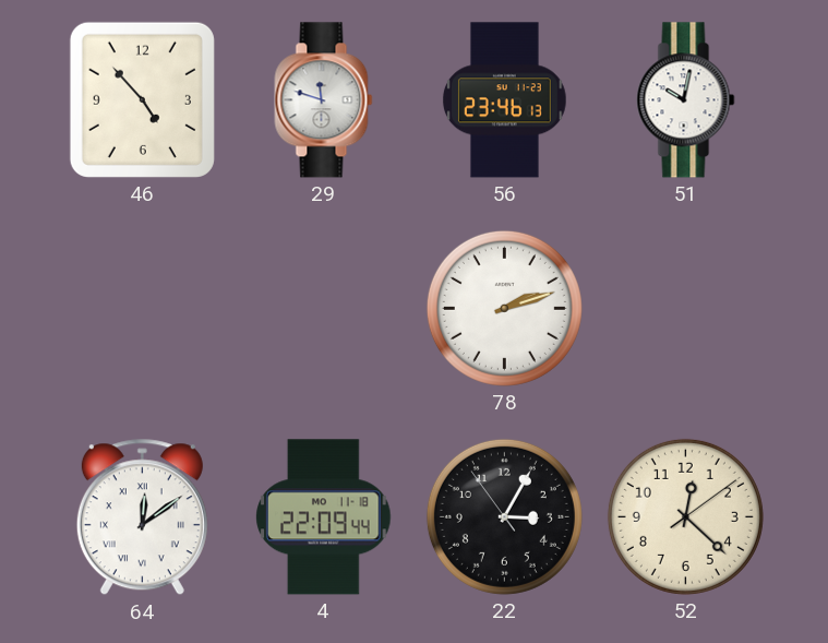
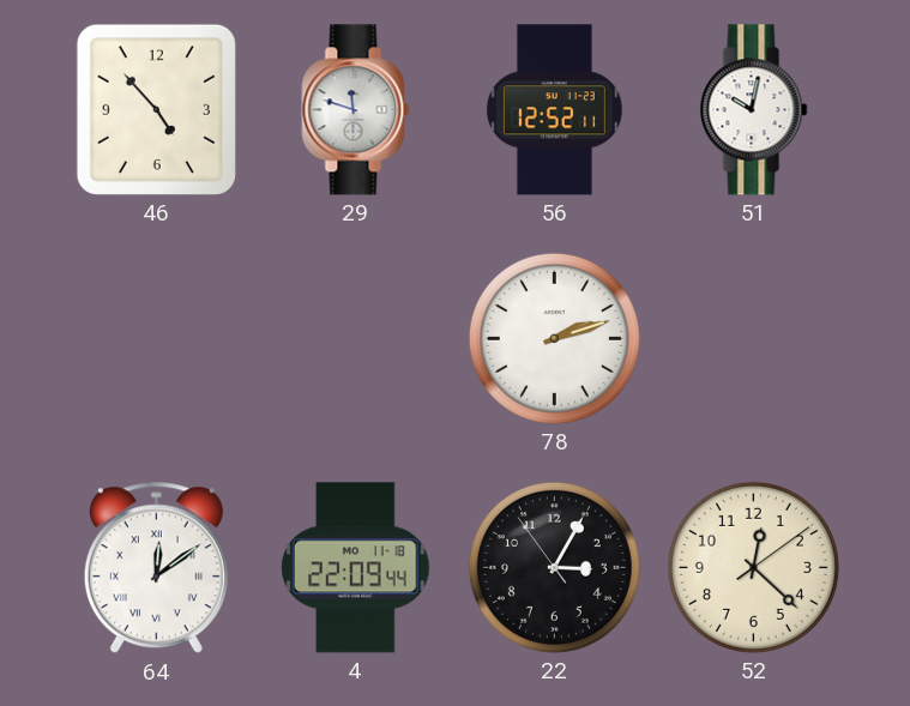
56: 23:46 -> 12:52 (554, 110)
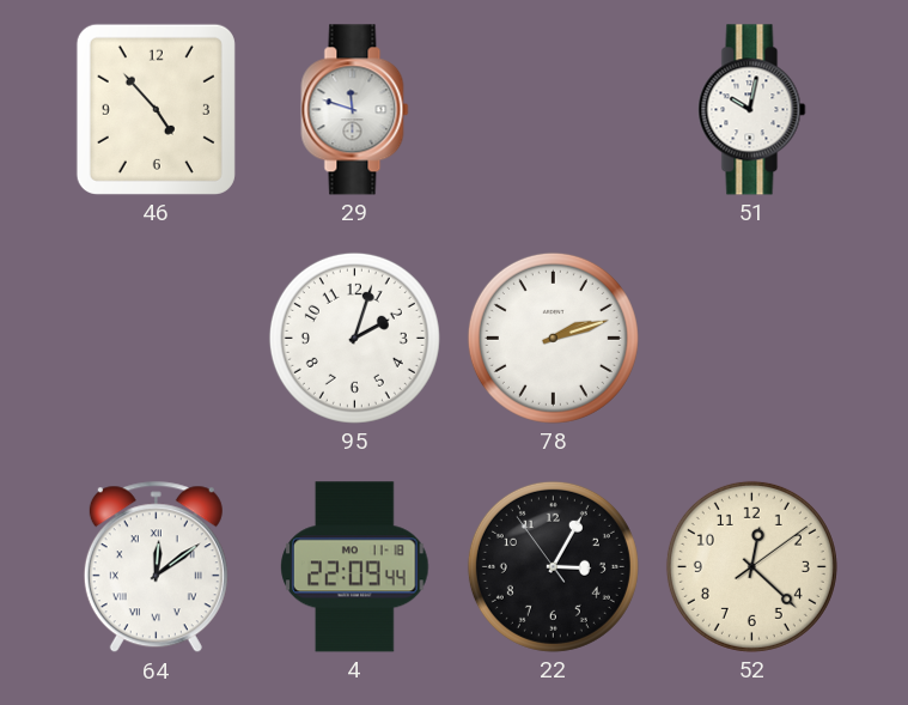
56: 12:52 -> none (554, 110)
95: none -> 2:03 (354, 338)
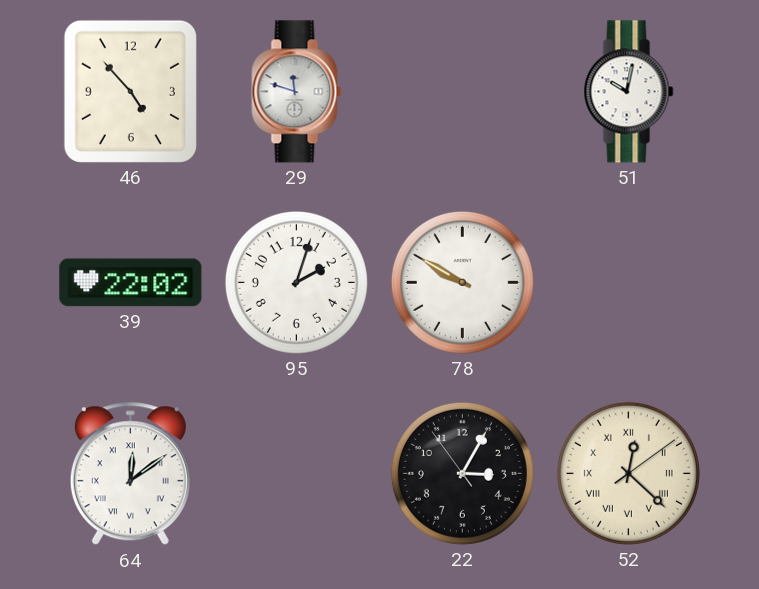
39: none -> 22:02 (131, 283)
78: 2:12 -> 9:50 (462, 282)
4: 22:09 -> none (355, 567)
52 numerals: Arabic -> Roman (628, 473)
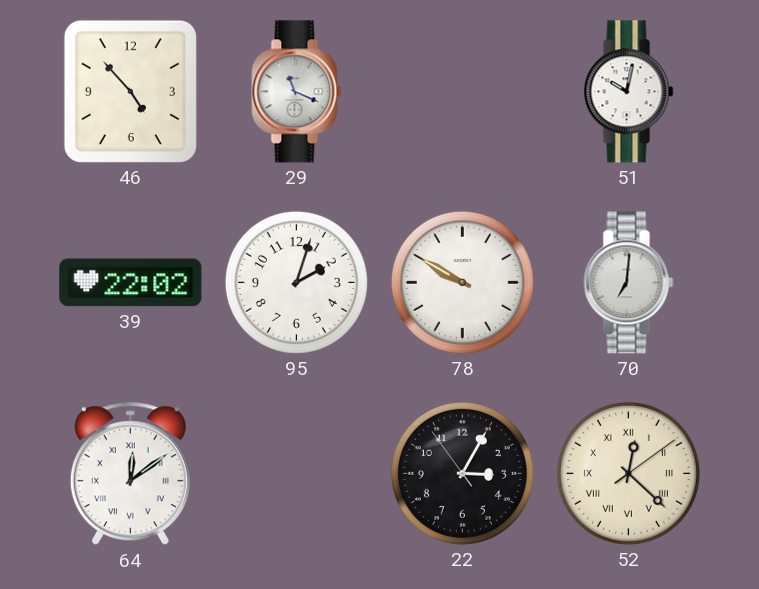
29: 11:48 -> 11:19 (297, 92)
70: none -> 7:01 (629, 283)
